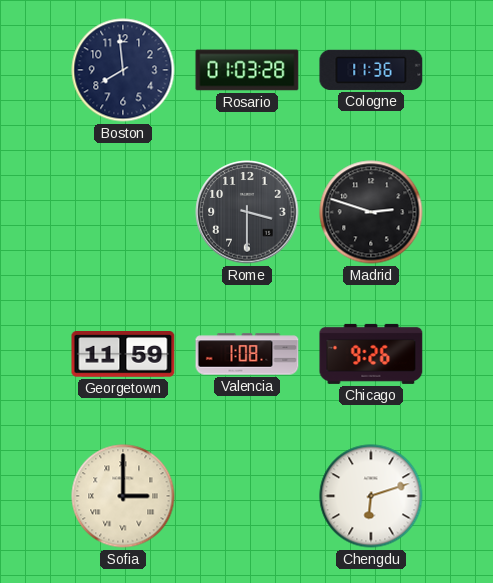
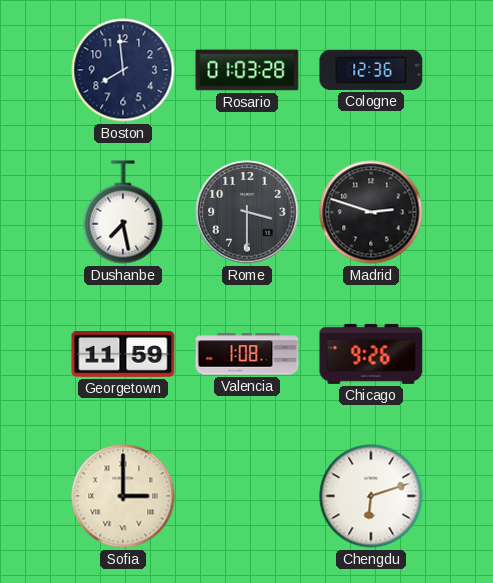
Cologne: 11:36 -> 12:36 (371, 70)
Dushanbe: none -> 7:28 (123, 212)
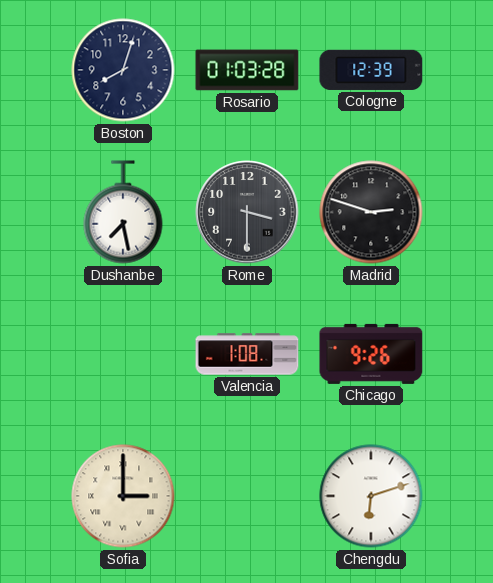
Boston: 7:59 -> 8:03 (123, 70)
Cologne: 12:36 -> 12:39 (371, 70)
Georgetown: 11:59 -> none (123, 354)
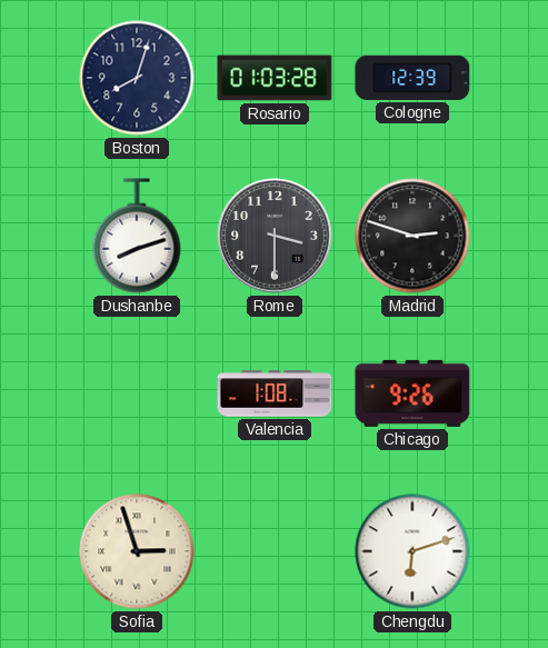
Dushanbe: 7:28 -> 8:12 (137, 236)
Sofia: 3:00 -> 2:57 (137, 551)
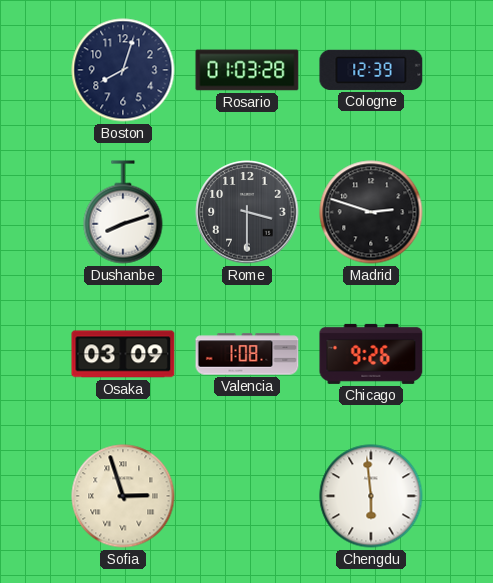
Osaka: none -> 03:09 (123, 354)
Chengdu: 6:12 -> 5:59 (371, 496)
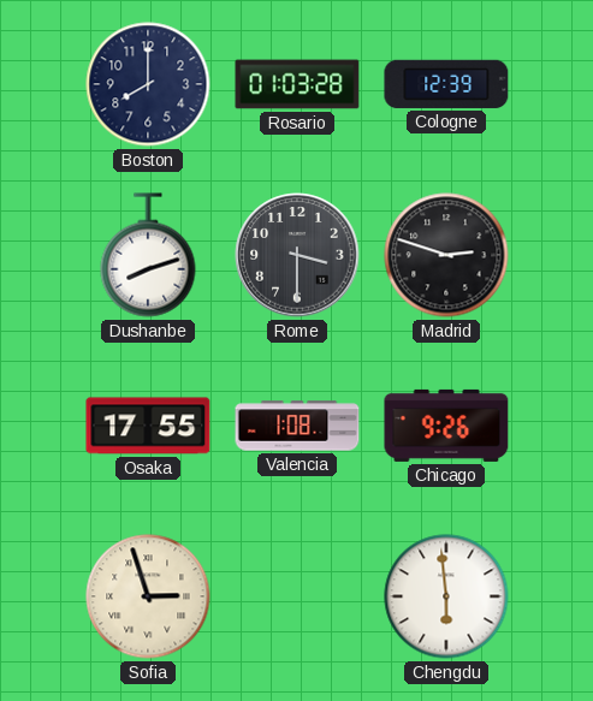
Boston: 8:03 -> 8:00 (148, 84)
Osaka: 03:09 -> 17:55 (148, 426)
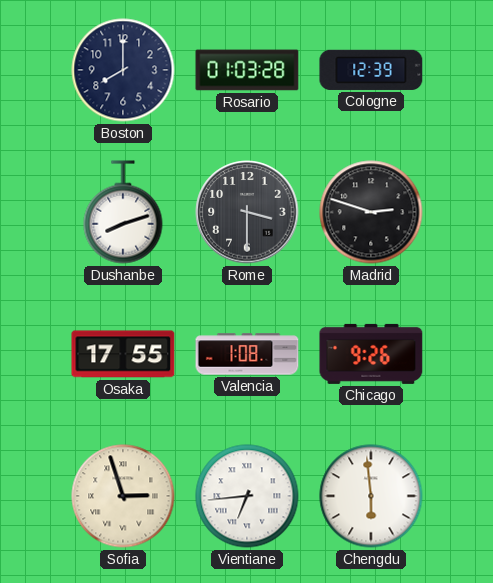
Vientiane: none -> 6:44 (247, 496)
